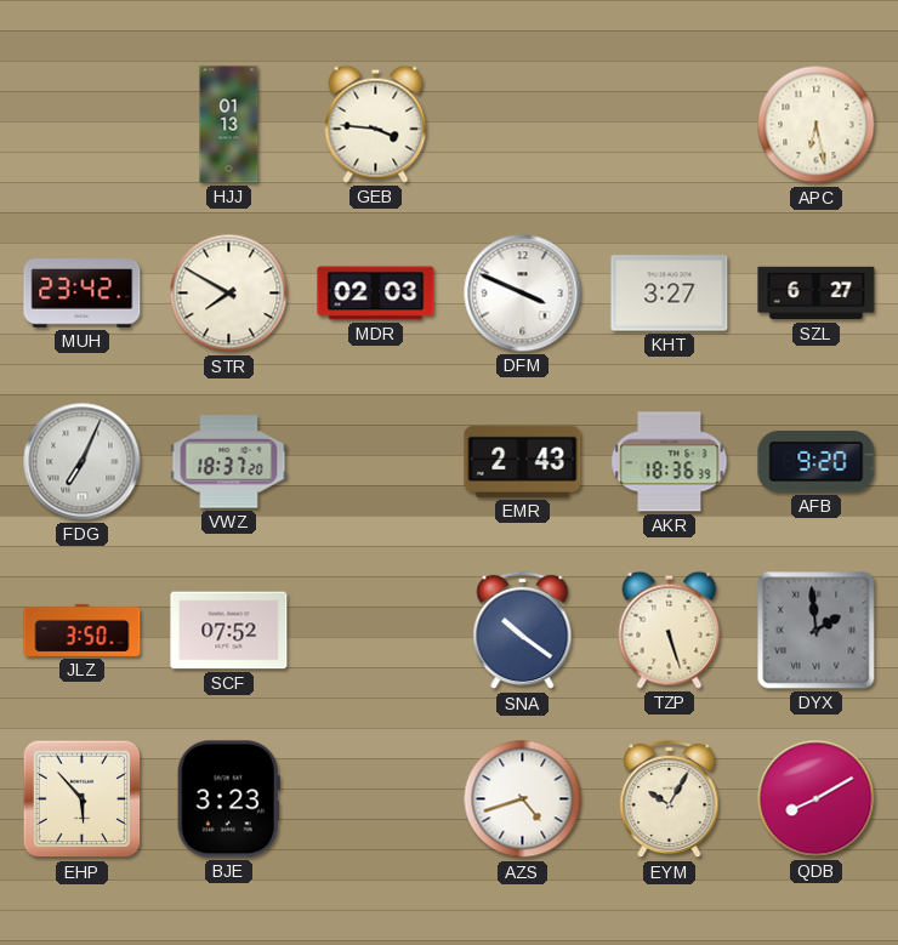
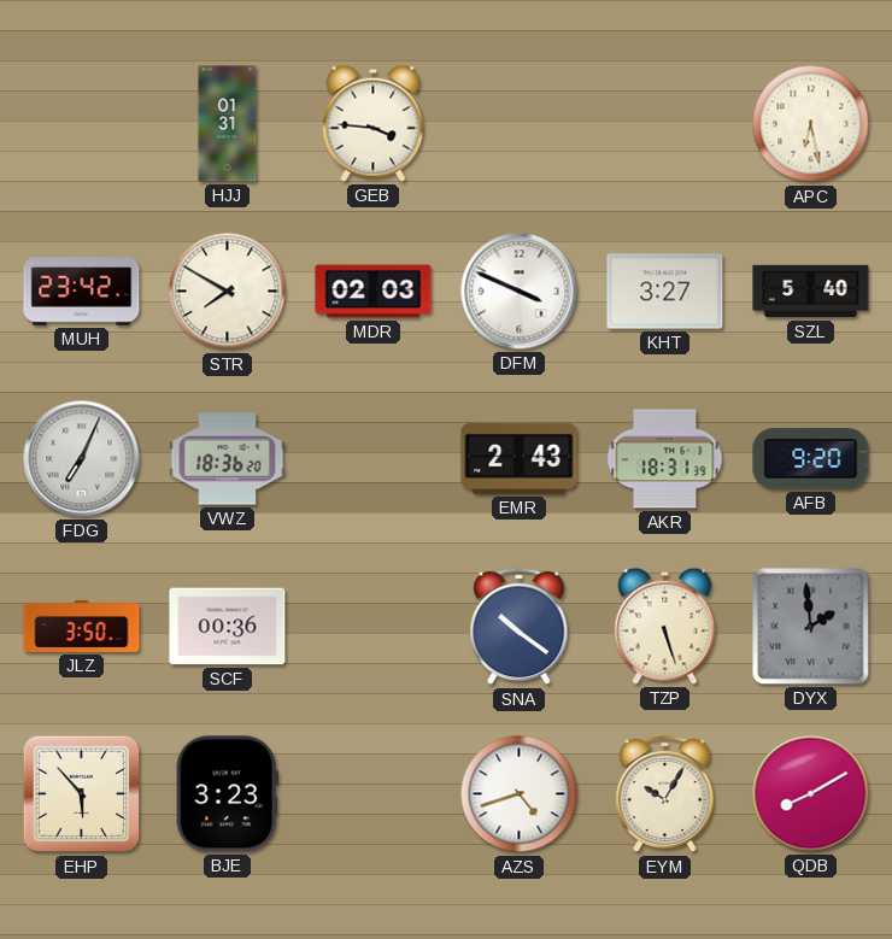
HJJ: 01:13 -> 01:31 (228, 124)
SZL: 6:27 -> 5:40 (811, 292)
VWZ: 18:37 -> 18:36 (228, 459)
AKR: 18:36 -> 18:31 (665, 459)
SCF: 07:52 -> 00:36 (228, 627)
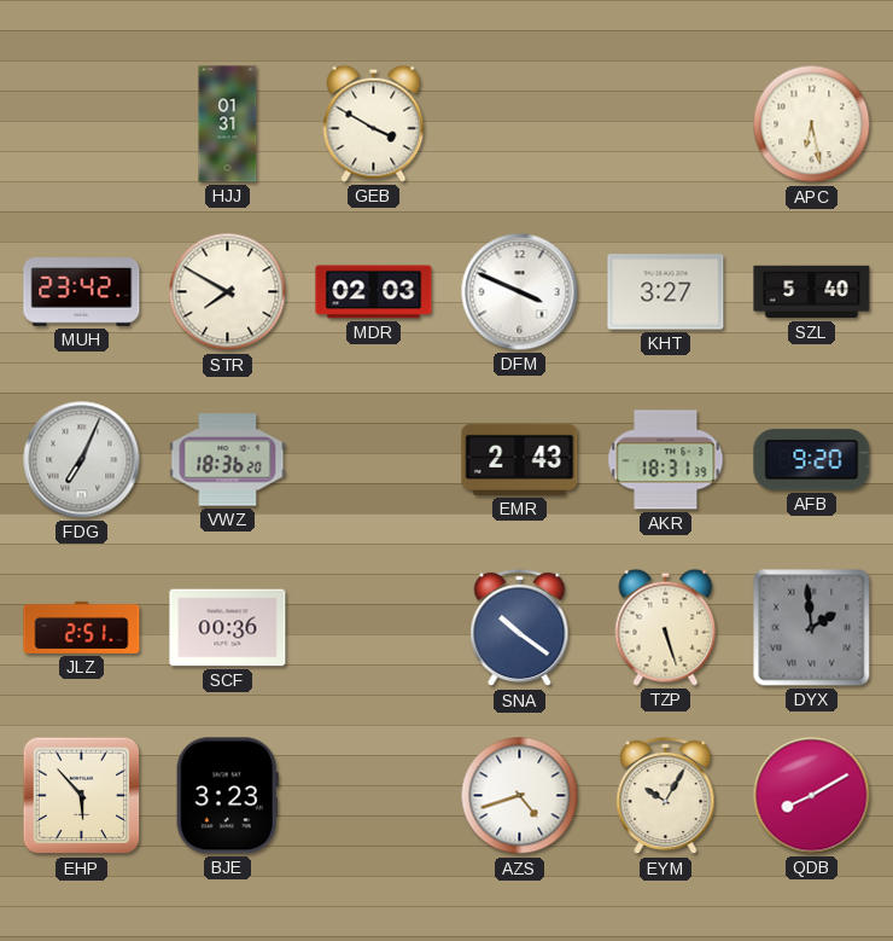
GEB: 3:46 -> 3:50 (374, 123)
JLZ: 3:50 -> 2:51 (82, 627)
